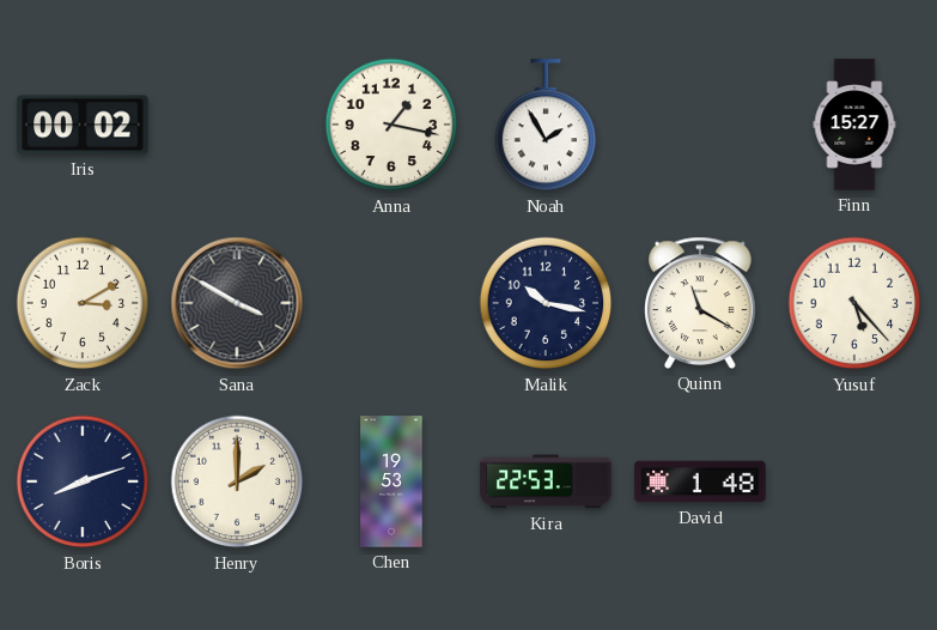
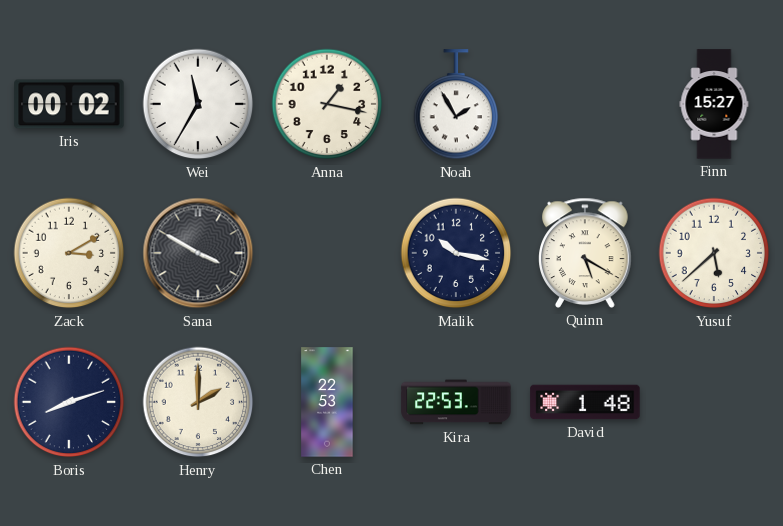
Wei: none -> 11:35 (198, 104)
Quinn: 11:20 -> 5:20 (585, 253)
Yusuf: 5:23 -> 5:38 (714, 253)
Chen: 19:53 -> 22:53 (327, 402)
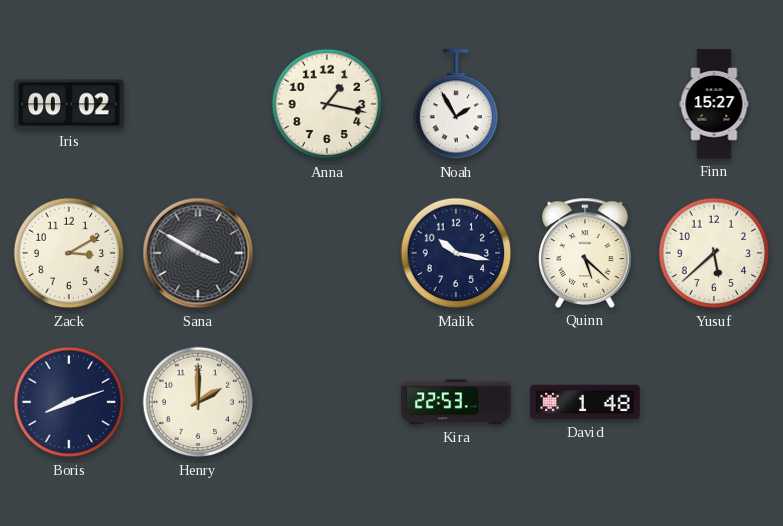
Wei: 11:35 -> none (198, 104)
Quinn: 5:20 -> 5:22 (585, 253)
Chen: 22:53 -> none (327, 402)
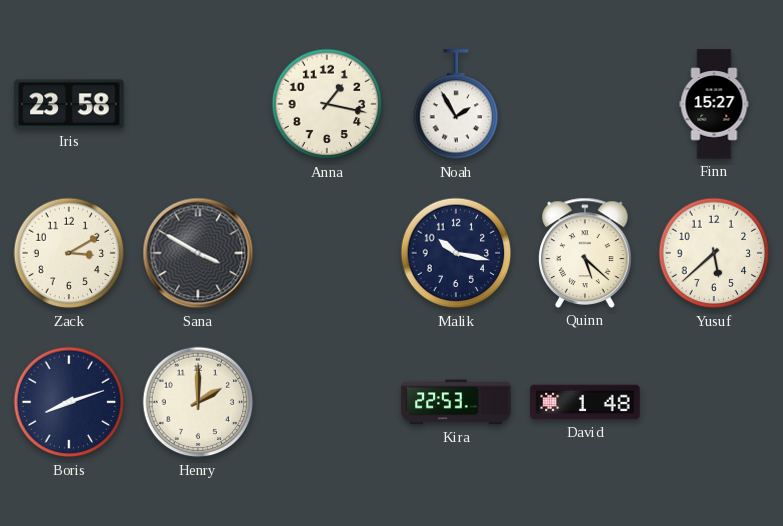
Iris: 00:02 -> 23:58 (69, 104)
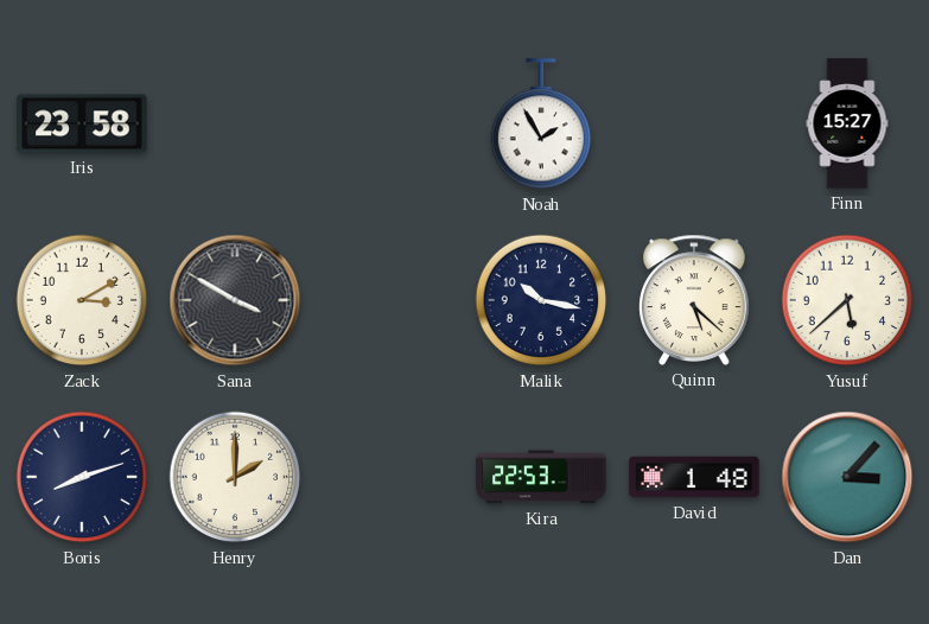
Anna: 1:17 -> none (327, 104)
Dan: none -> 3:07 (847, 477)
